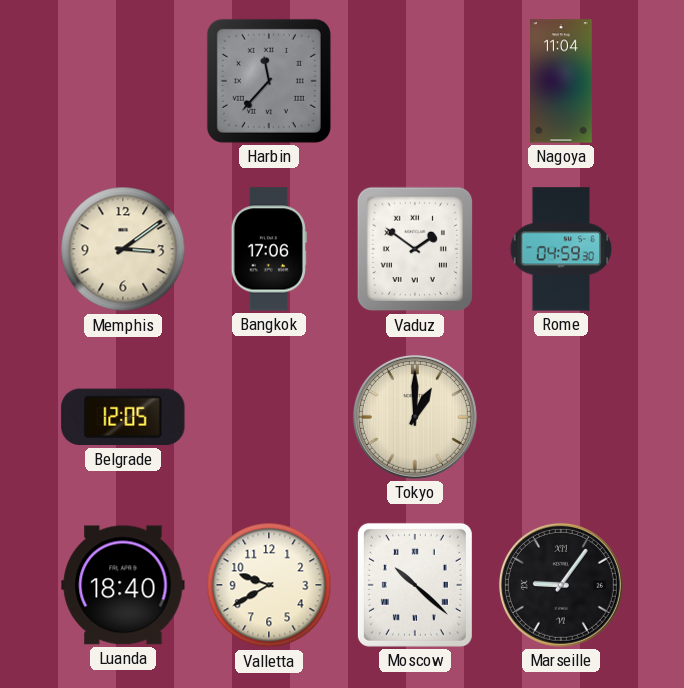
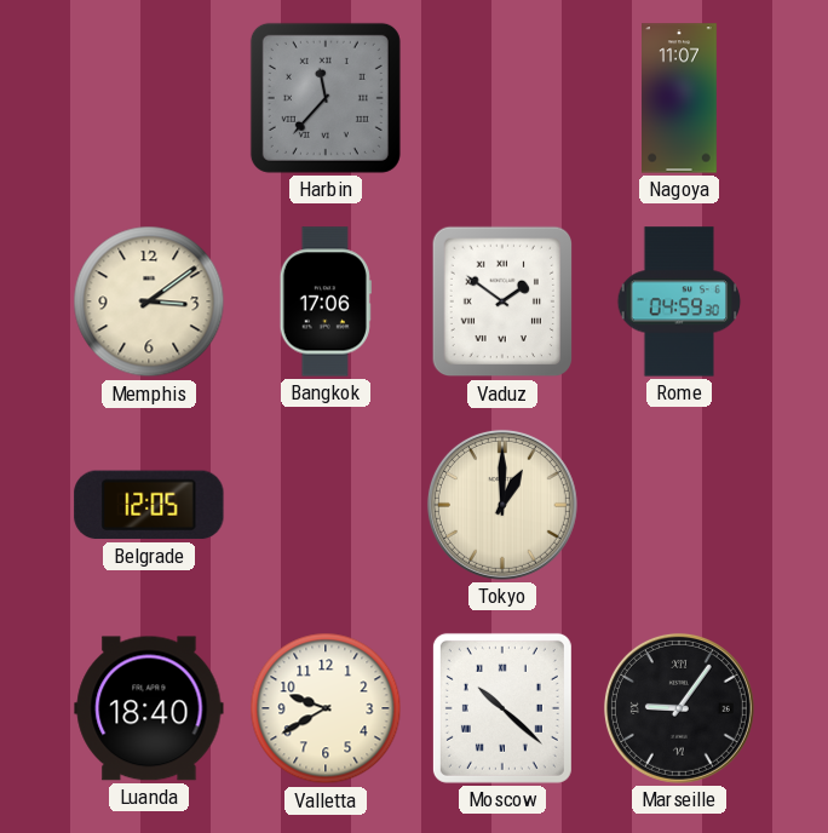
Nagoya: 11:04 -> 11:07 (680, 98)
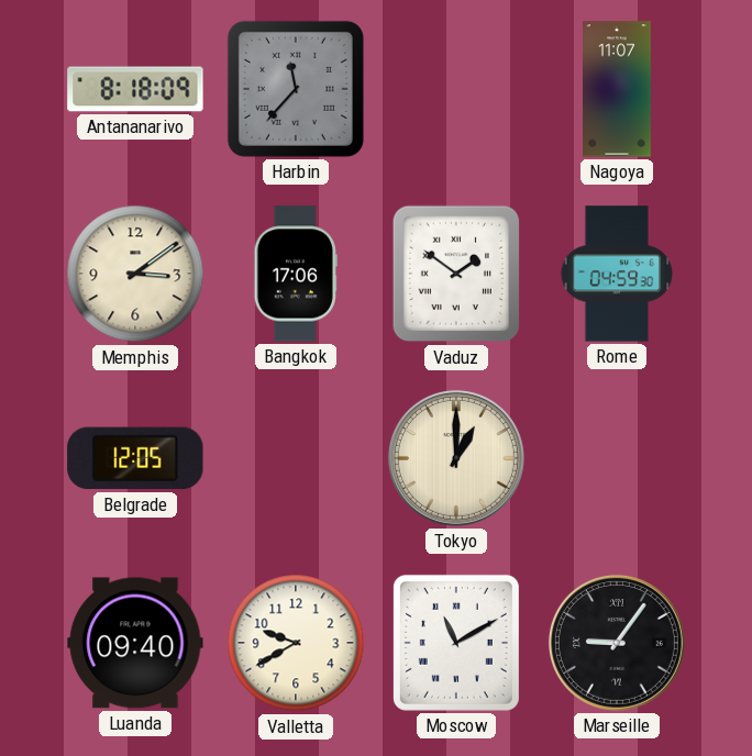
Antananarivo: none -> 8:18 (135, 89)
Luanda: 18:40 -> 09:40 (135, 643)
Moscow: 10:22 -> 11:10 (456, 643)
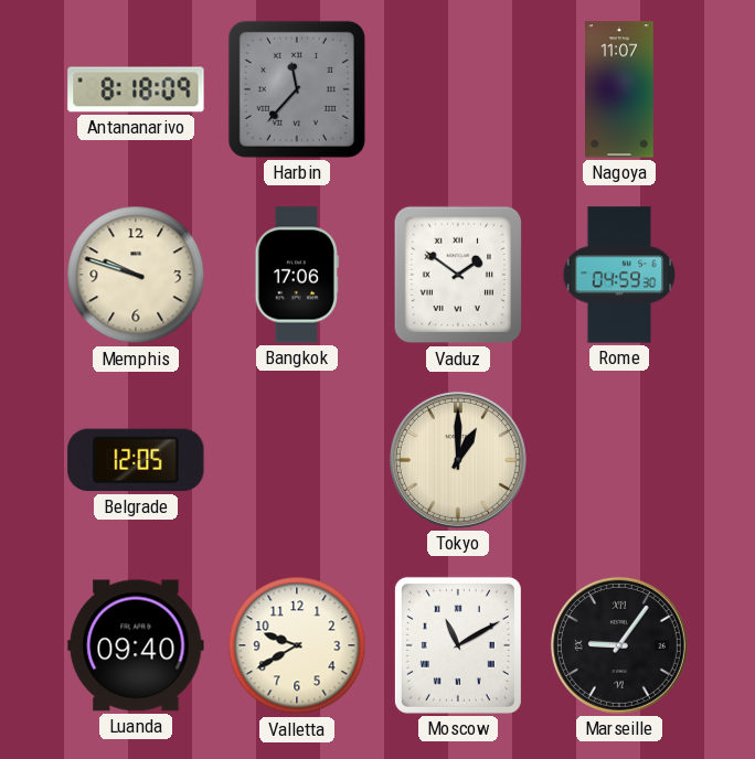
Memphis: 3:09 -> 9:48 (136, 275)
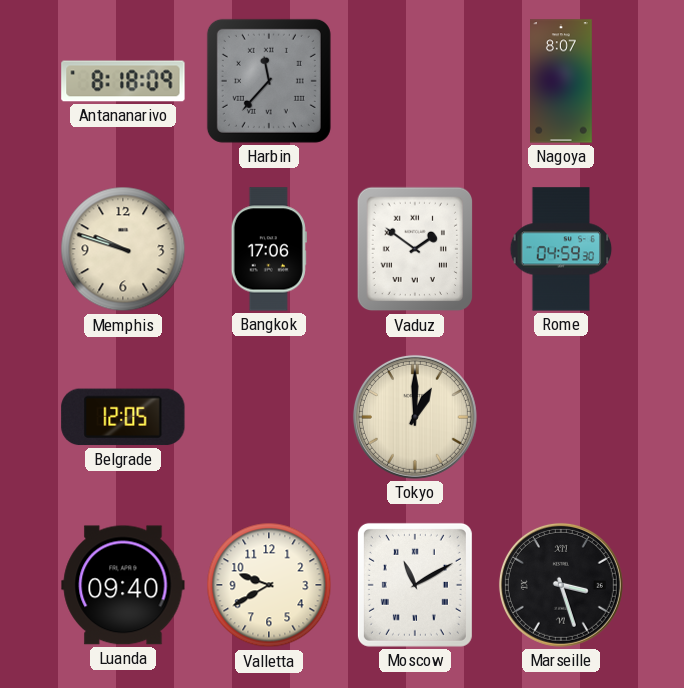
Nagoya: 11:07 -> 8:07 (562, 81)
Marseille: 9:06 -> 3:27 (561, 585)
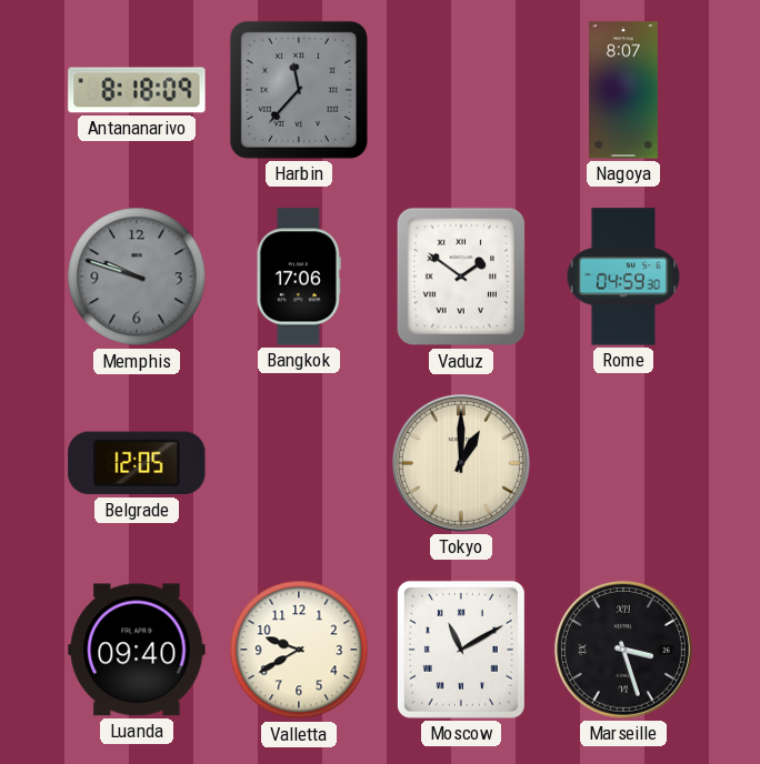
Memphis dial: cream -> grey (137, 277)
